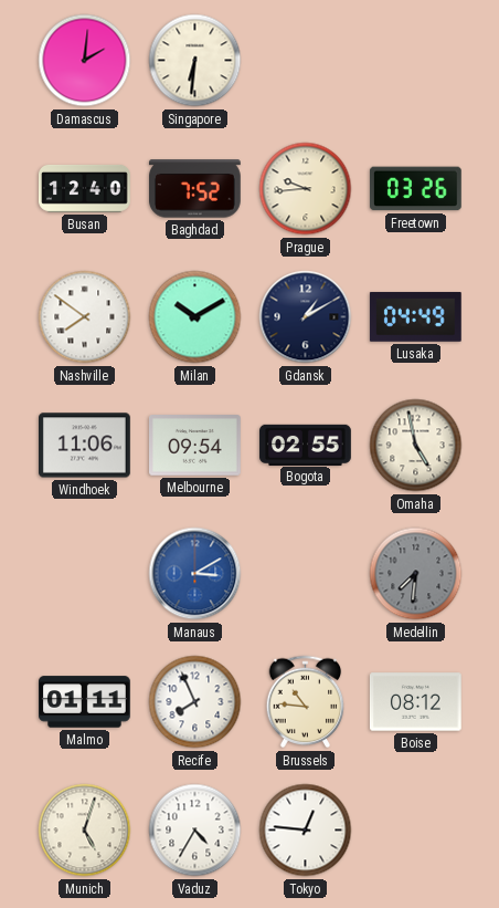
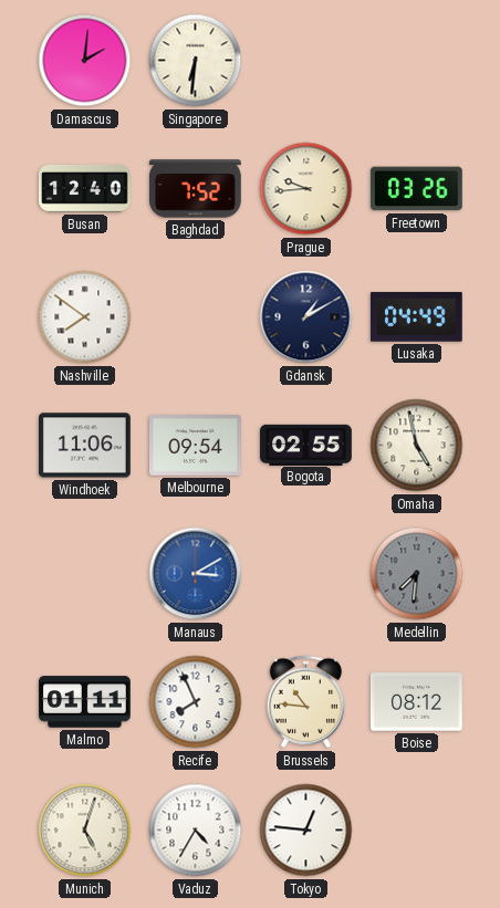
Milan: 10:10 -> none (195, 317)
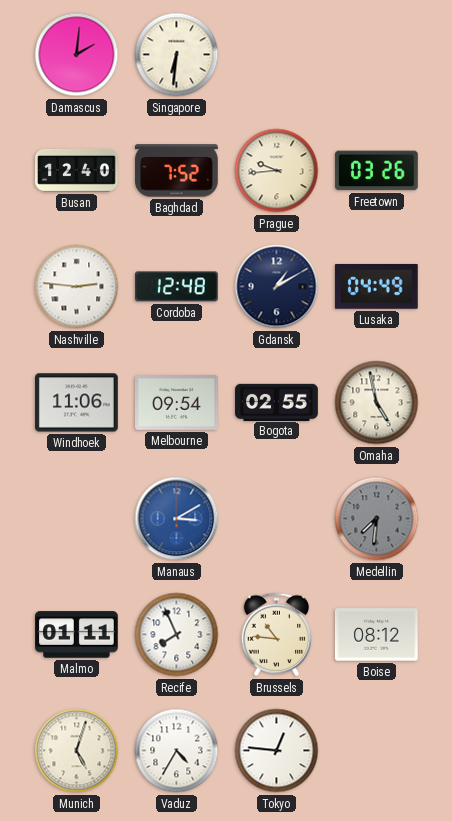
Nashville: 7:51 -> 2:46 (77, 287)
Cordoba: none -> 12:48 (176, 287)
